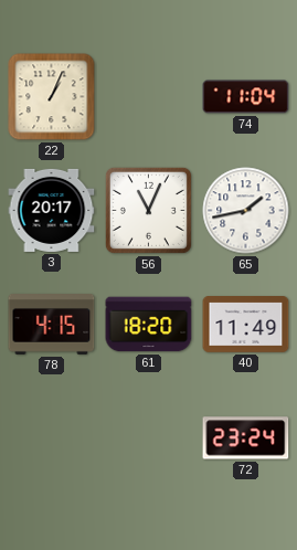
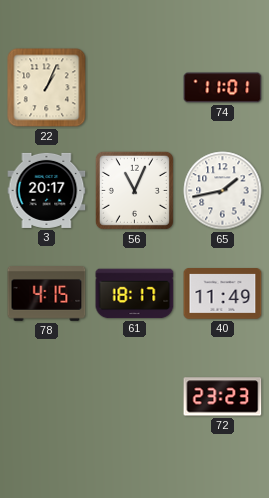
74: 11:04 -> 11:01 (223, 88)
61: 18:20 -> 18:17 (135, 294)
72: 23:24 -> 23:23 (223, 397)
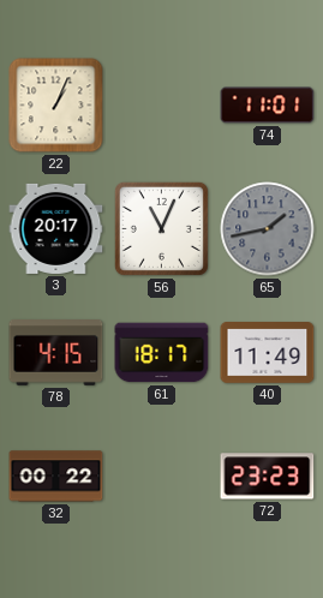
65 dial: white -> grey (268, 229)
32: none -> 00:22 (56, 477)
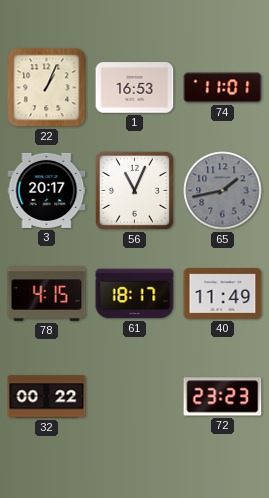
1: none -> 16:53 (135, 88)
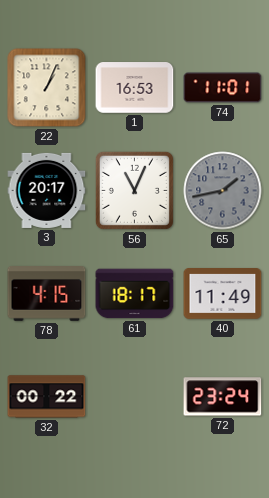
72: 23:23 -> 23:24 (223, 397)
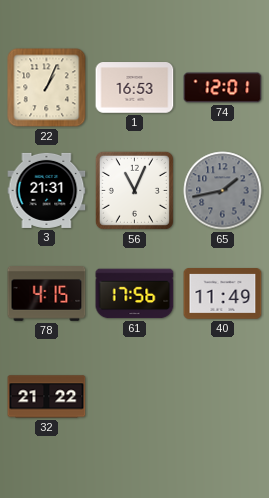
74: 11:01 -> 12:01 (223, 88)
3: 20:17 -> 21:31 (47, 190)
61: 18:17 -> 17:56 (135, 294)
32: 00:22 -> 21:22 (47, 397)
72: 23:24 -> none (223, 397)
